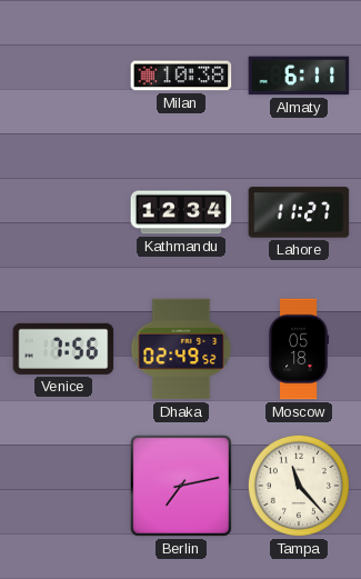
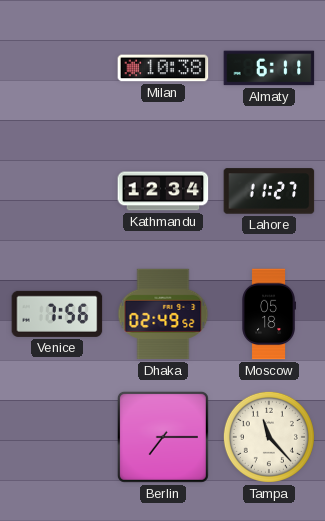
Berlin: 7:13 -> 7:15 (163, 437)
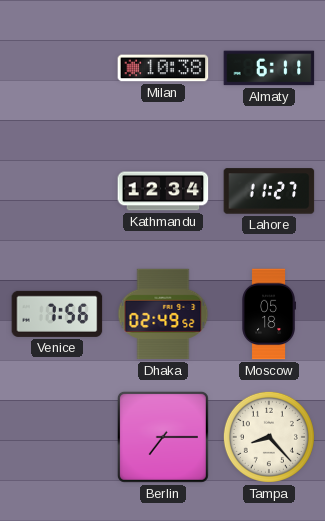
Tampa: 11:23 -> 8:23 (269, 437)
